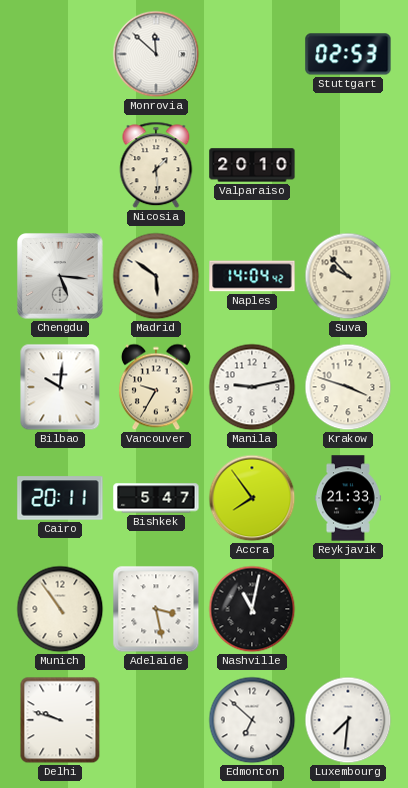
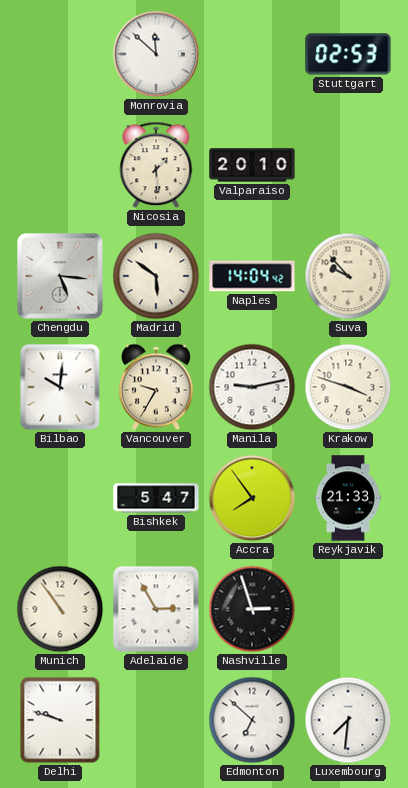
Cairo: 20:11 -> none (60, 498)
Adelaide: 3:28 -> 2:55 (156, 609)
Nashville: 11:02 -> 2:57 (252, 609)
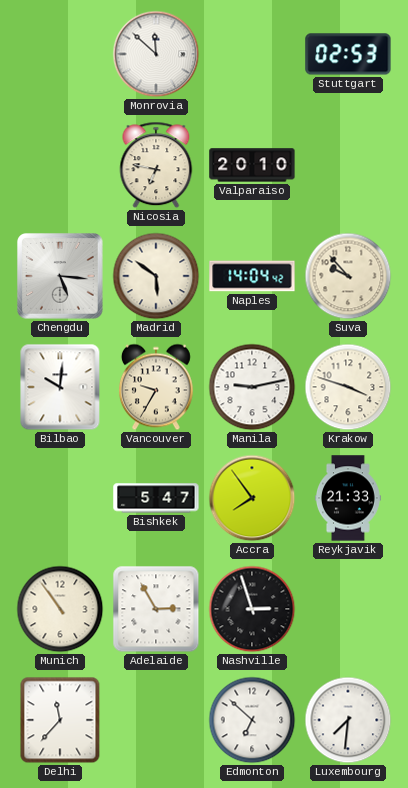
Nicosia: 1:29 -> 6:47 (156, 165)
Delhi: 9:48 -> 11:37 (60, 720)
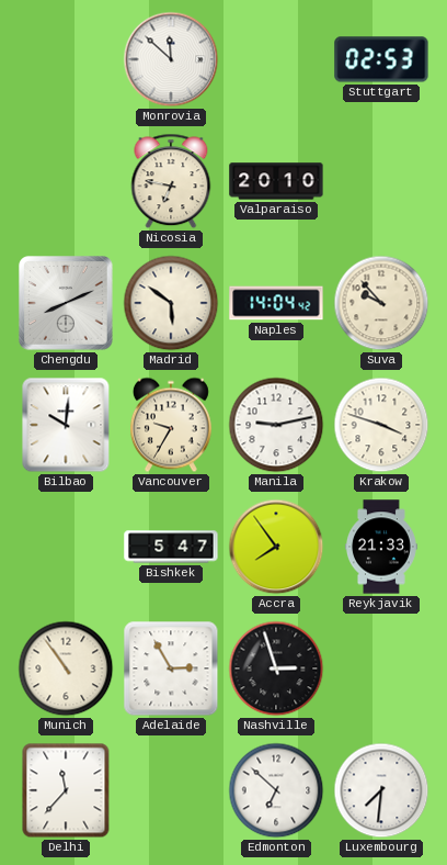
Chengdu: 5:16 -> 8:11 (66, 303)
